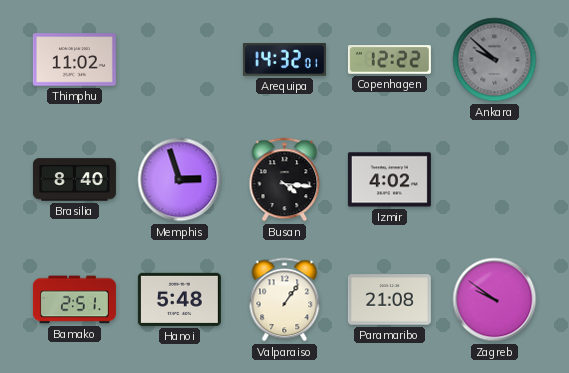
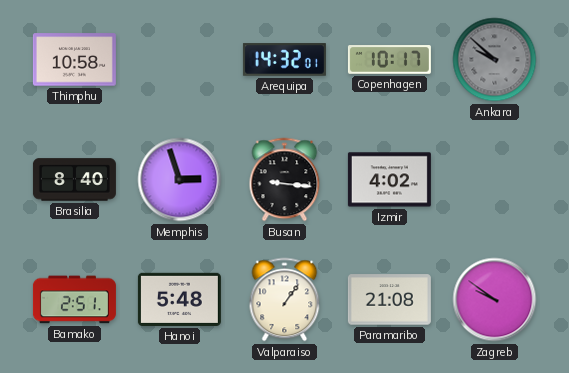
Thimphu: 11:02 -> 10:58 (74, 60)
Copenhagen: 12:22 -> 10:17 (389, 60)
Busan: 4:16 -> 9:16 (285, 180)
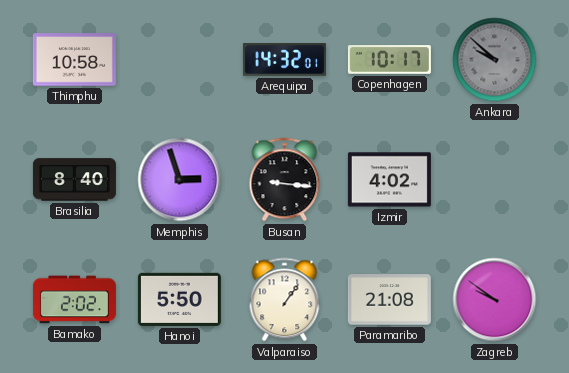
Bamako: 2:51 -> 2:02 (74, 300)
Hanoi: 5:48 -> 5:50 (179, 299)
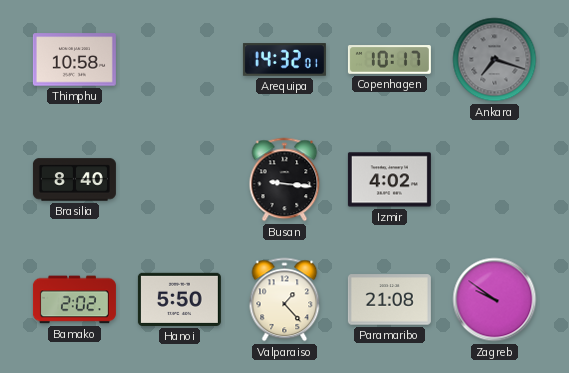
Ankara: 9:52 -> 7:18 (495, 60)
Memphis: 2:57 -> none (180, 180)
Valparaiso: 1:06 -> 1:23 (285, 300)
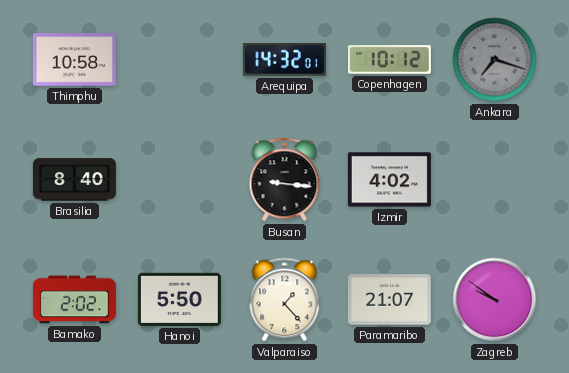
Copenhagen: 10:17 -> 10:12 (389, 60)
Paramaribo: 21:08 -> 21:07 (389, 300)
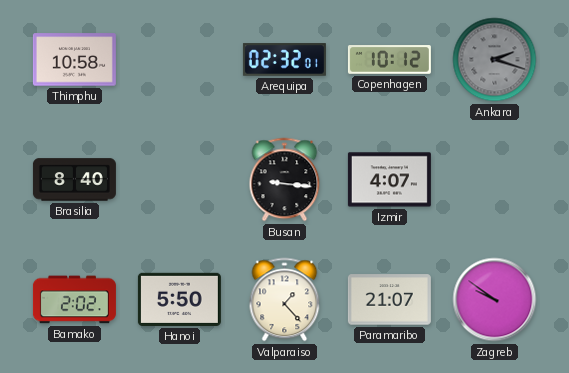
Arequipa: 14:32 -> 02:32 (284, 60)
Ankara: 7:18 -> 2:18 (495, 60)
Izmir: 4:02 -> 4:07 (389, 180)
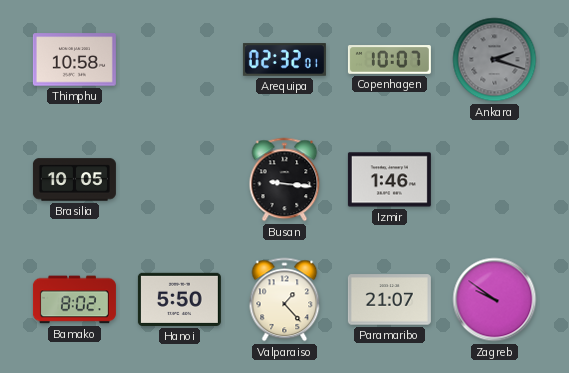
Copenhagen: 10:12 -> 10:07 (389, 60)
Brasilia: 8:40 -> 10:05 (74, 180)
Izmir: 4:07 -> 1:46 (389, 180)
Bamako: 2:02 -> 8:02 (74, 300)
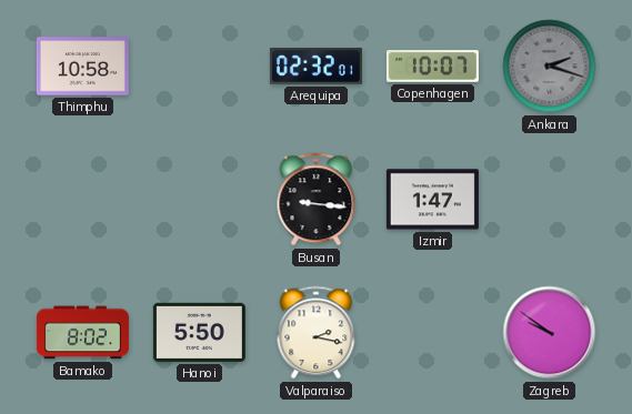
Brasilia: 10:05 -> none (74, 180)
Izmir: 1:46 -> 1:47 (432, 200)
Valparaiso: 1:23 -> 2:17 (317, 333)
Paramaribo: 21:07 -> none (389, 300)
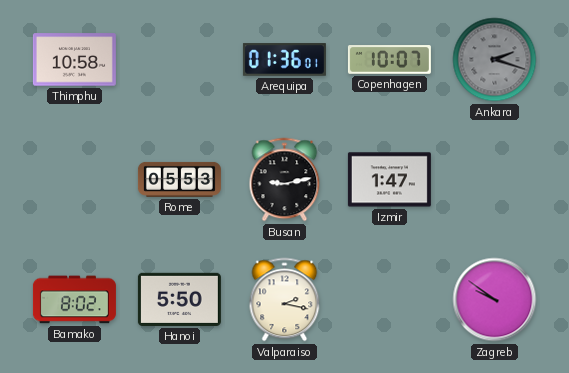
Arequipa: 02:32 -> 01:36 (284, 60)
Rome: none -> 05:53 (179, 179)
Busan: 9:16 -> 9:13 (285, 180)
